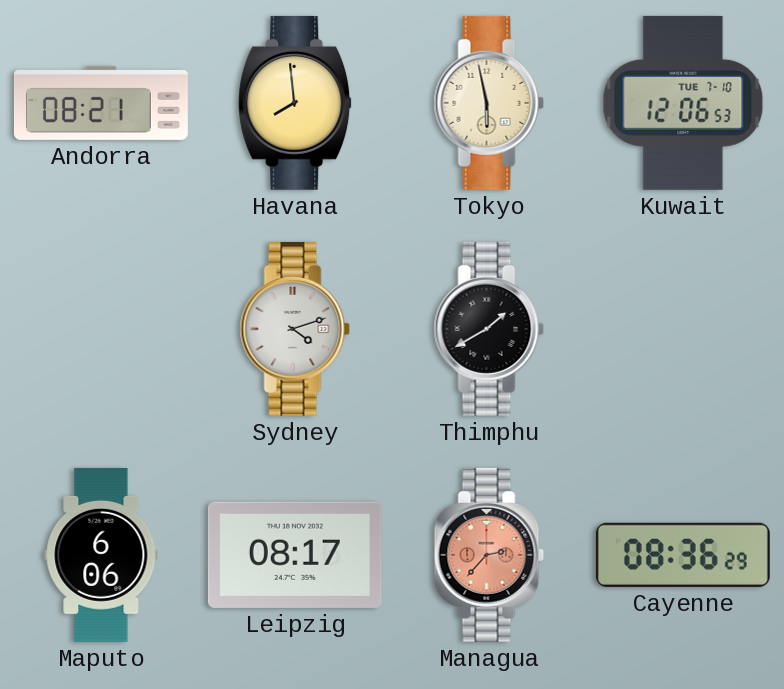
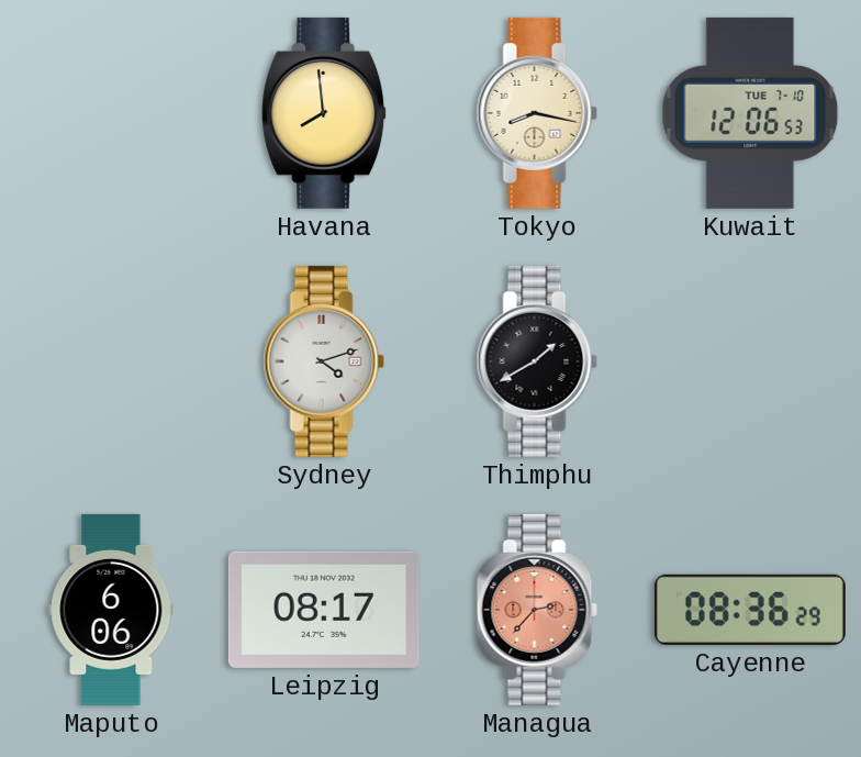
Andorra: 08:21 -> none (101, 103)
Tokyo: 5:58 -> 8:17 (537, 113)
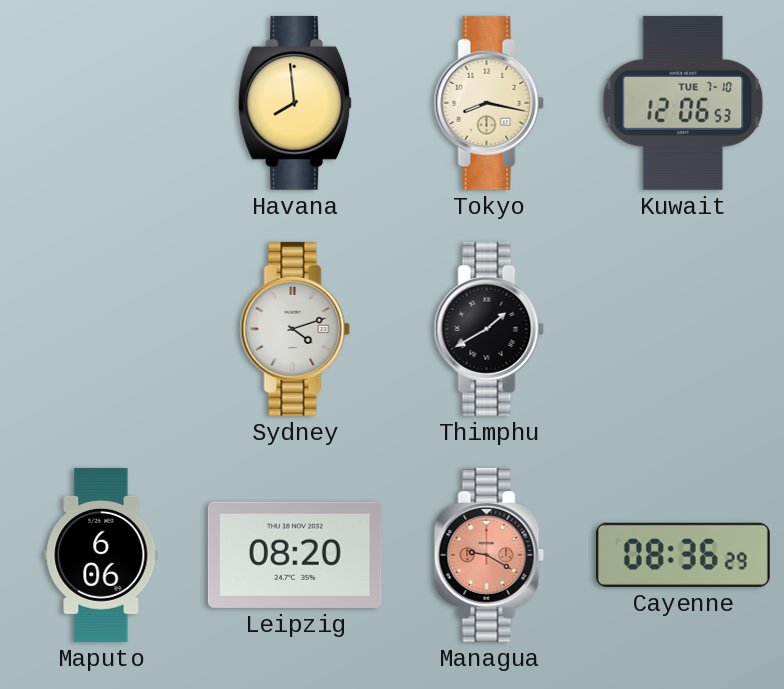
Leipzig: 08:17 -> 08:20 (295, 555)
Managua: 2:37 -> 9:20 (489, 555)
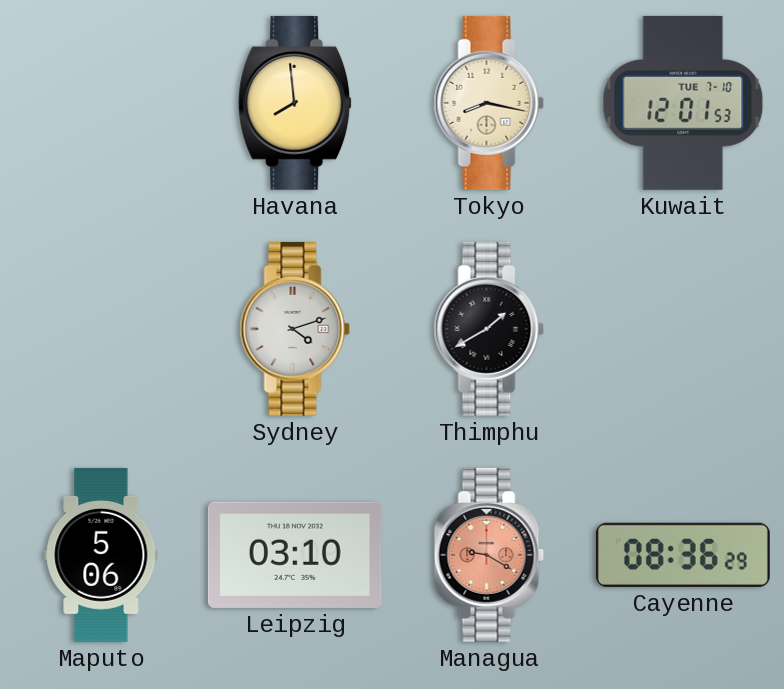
Kuwait: 12:06 -> 12:01 (683, 103)
Maputo: 6:06 -> 5:06 (101, 555)
Leipzig: 08:20 -> 03:10 (295, 555)
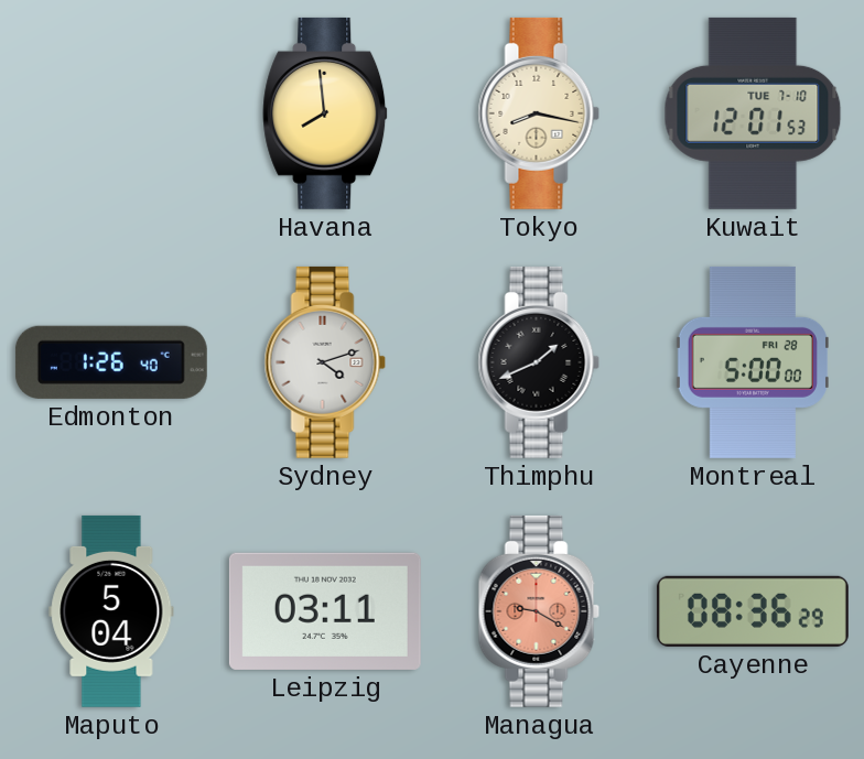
Edmonton: none -> 1:26 (111, 362)
Thimphu: 1:40 -> 1:41 (539, 362)
Montreal: none -> 5:00 (753, 362)
Maputo: 5:06 -> 5:04 (111, 611)
Leipzig: 03:10 -> 03:11 (325, 611)
